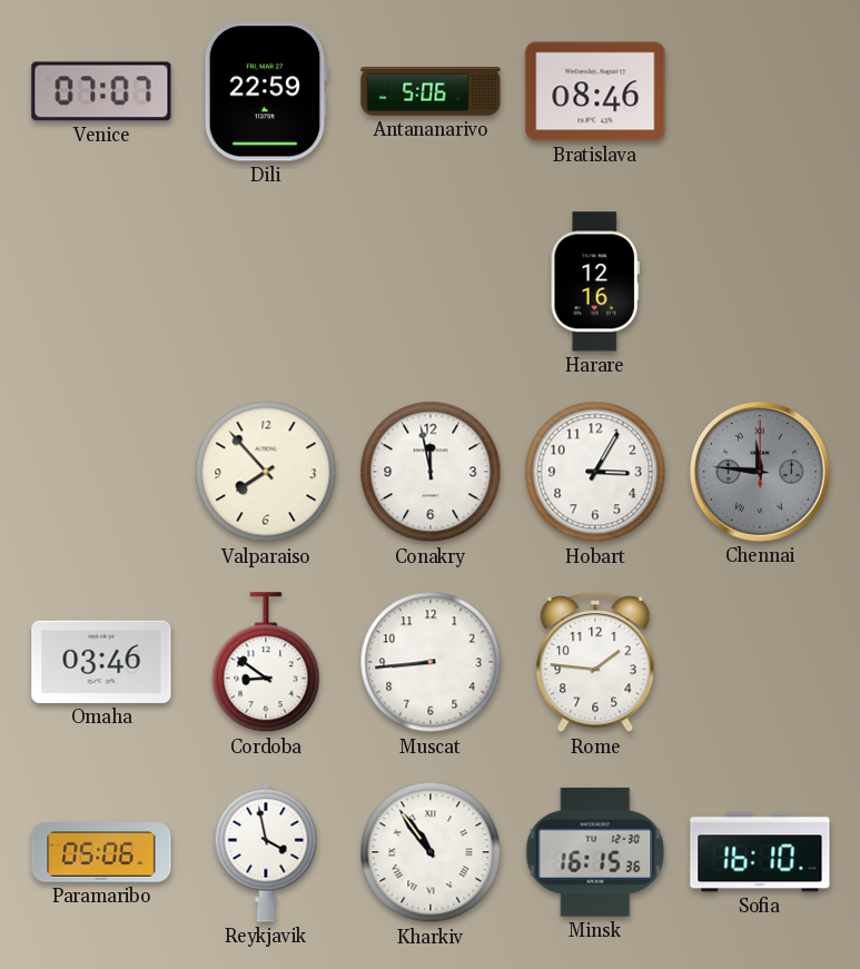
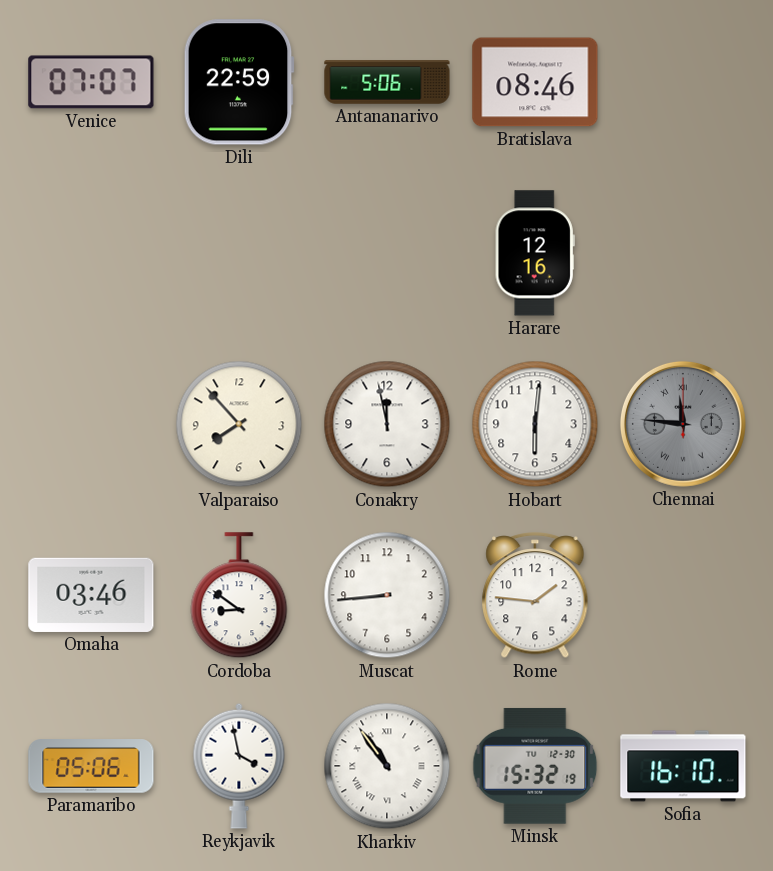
Hobart: 3:05 -> 6:01 (535, 424)
Minsk: 16:15 -> 15:32 (535, 766)
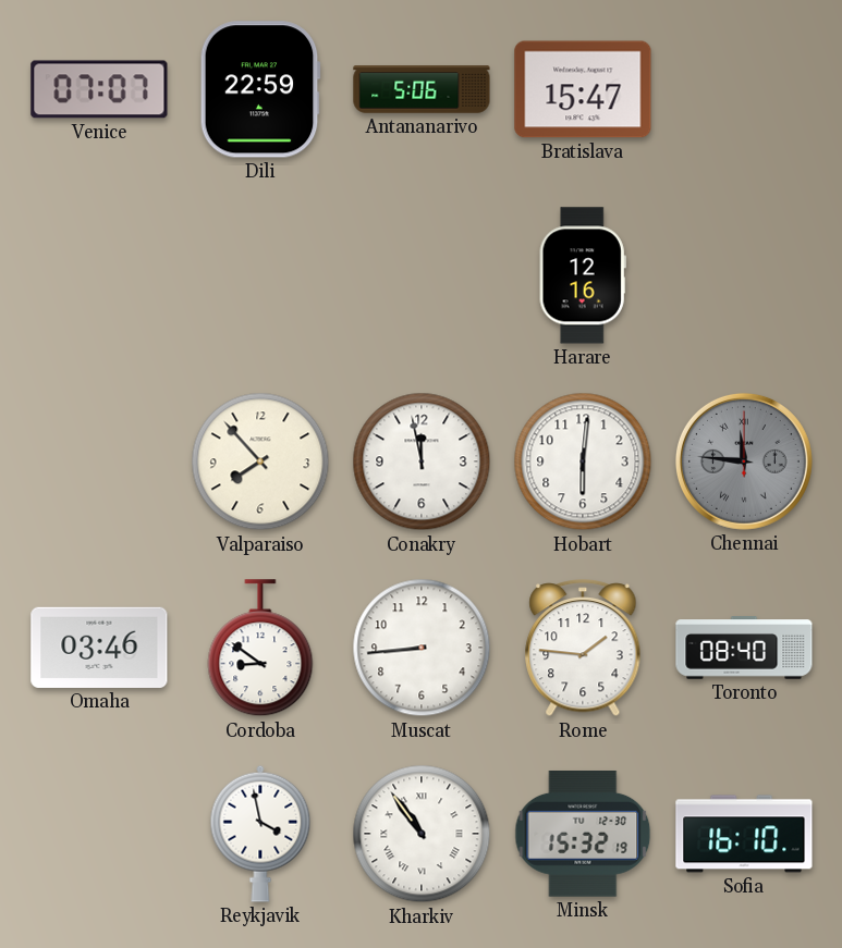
Bratislava: 08:46 -> 15:47 (583, 89)
Toronto: none -> 08:40 (744, 648)
Paramaribo: 05:06 -> none (91, 766)
